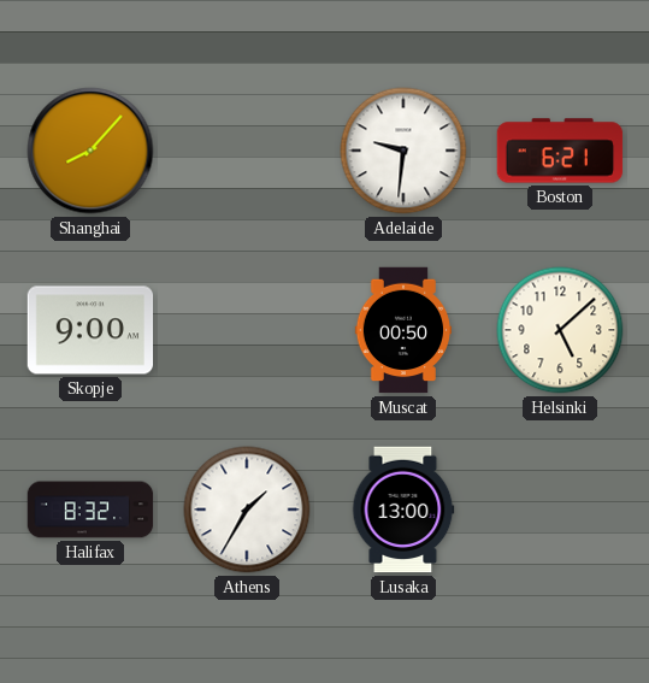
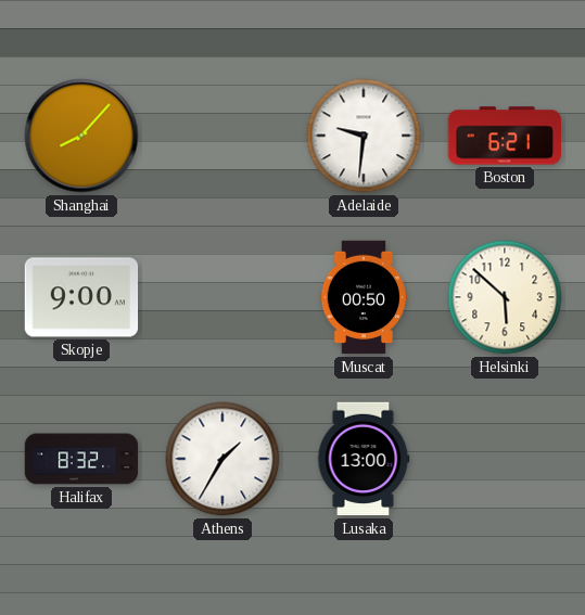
Helsinki: 5:08 -> 5:52 (505, 297)
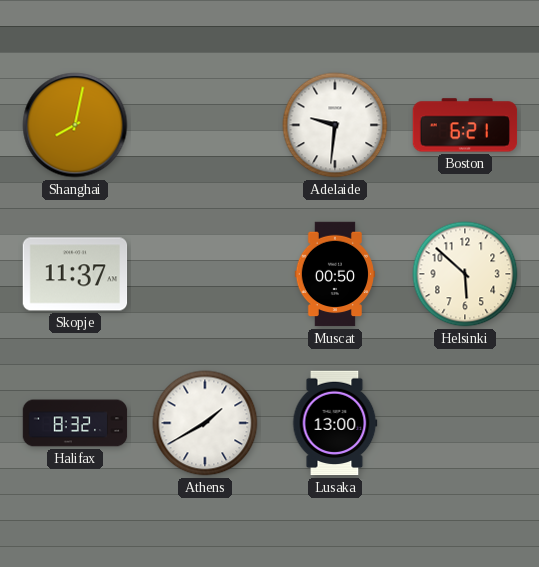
Shanghai: 8:07 -> 8:02 (75, 125)
Skopje: 9:00 -> 11:37 (75, 274)
Athens: 1:35 -> 1:40 (205, 423)
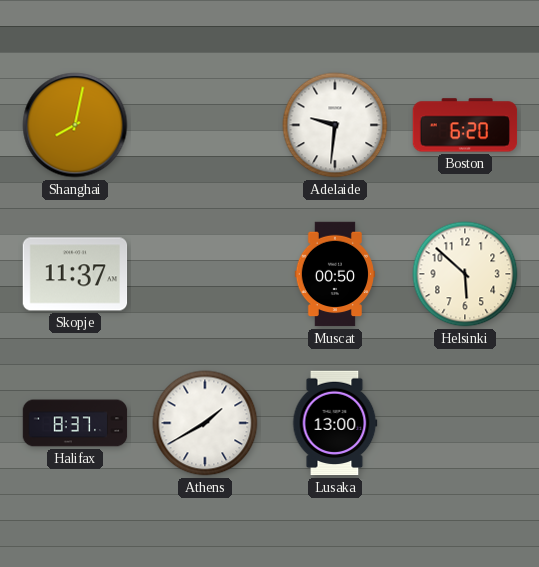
Boston: 6:21 -> 6:20 (465, 125)
Halifax: 8:32 -> 8:37 (75, 423)
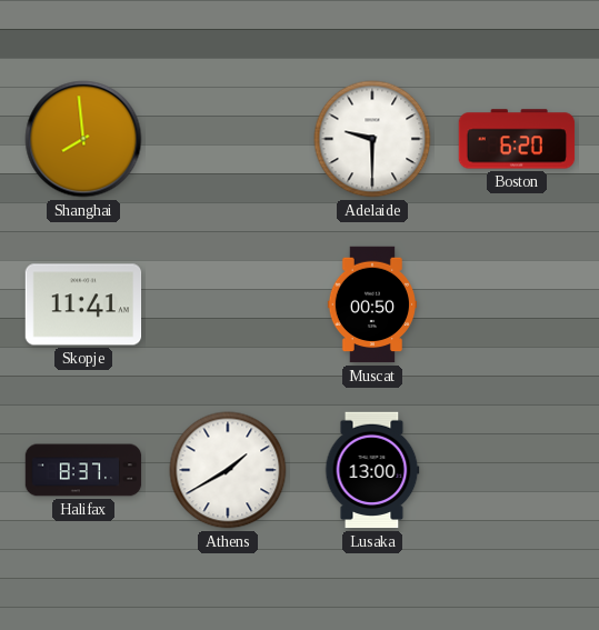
Shanghai: 8:02 -> 7:59 (83, 139)
Adelaide: 9:31 -> 9:30 (372, 139)
Skopje: 11:37 -> 11:41 (83, 304)
Helsinki: 5:52 -> none (465, 274)
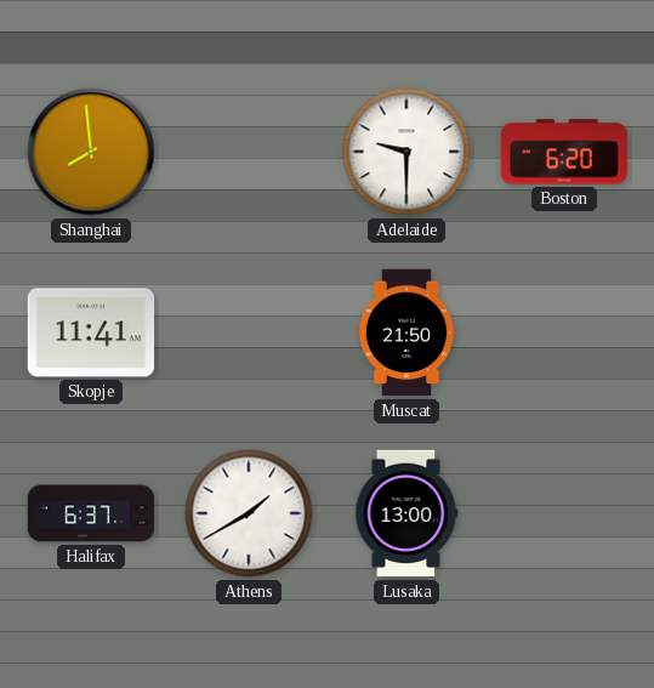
Muscat: 00:50 -> 21:50 (406, 332)
Halifax: 8:37 -> 6:37 (91, 513)
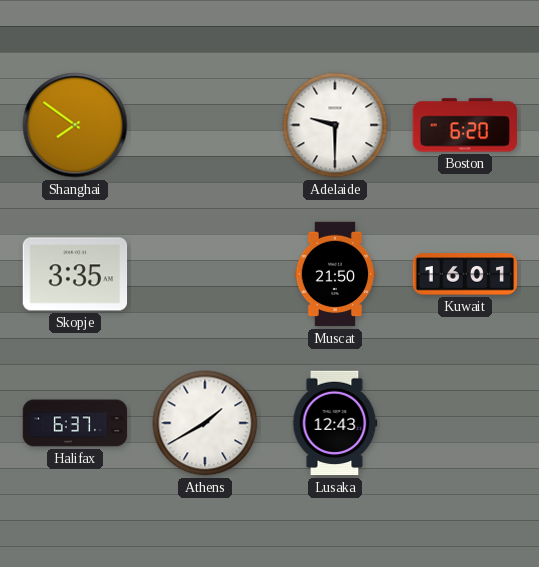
Shanghai: 7:59 -> 7:51 (75, 125)
Skopje: 11:41 -> 3:35 (75, 274)
Kuwait: none -> 16:01 (465, 274)
Lusaka: 13:00 -> 12:43 (335, 423)
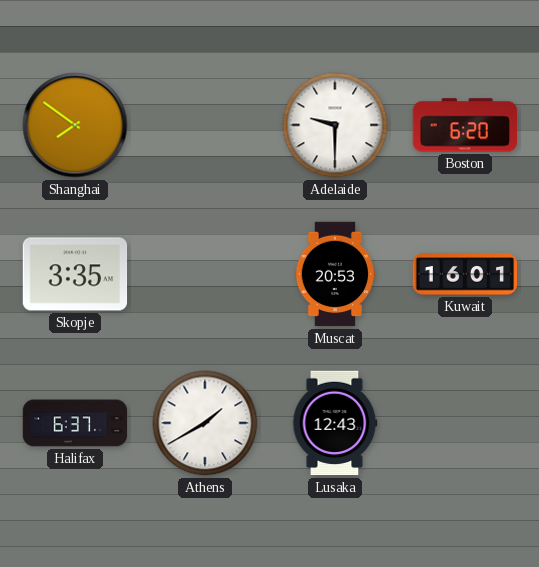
Muscat: 21:50 -> 20:53 (335, 274)
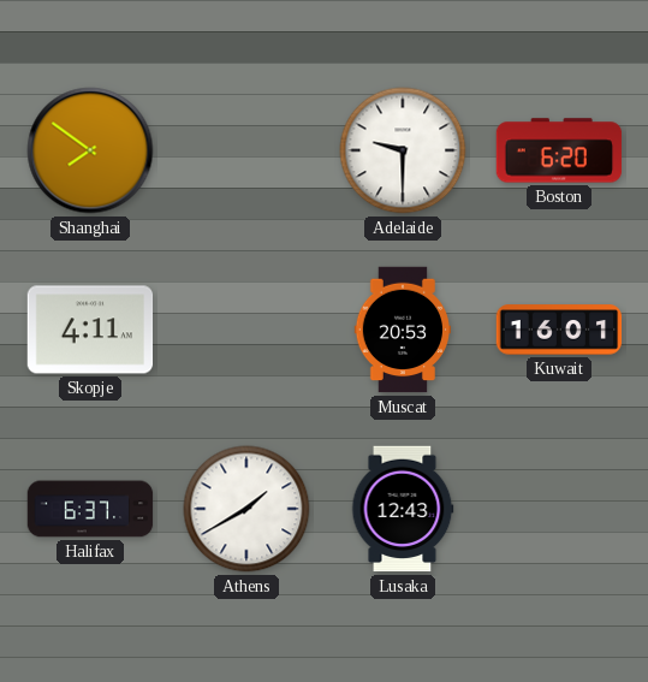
Skopje: 3:35 -> 4:11 (90, 330)
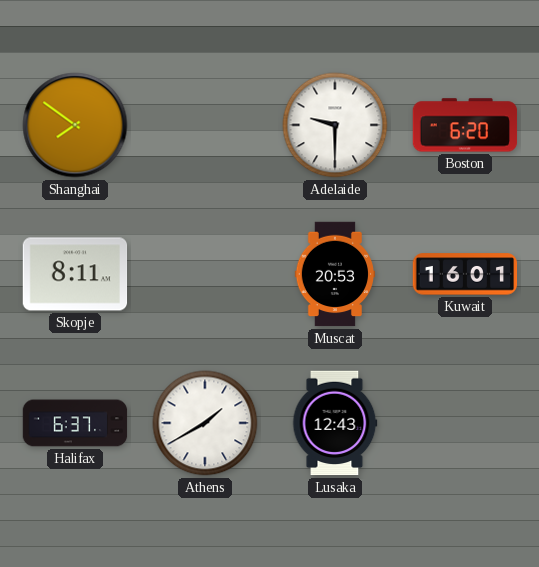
Skopje: 4:11 -> 8:11 (75, 274)
